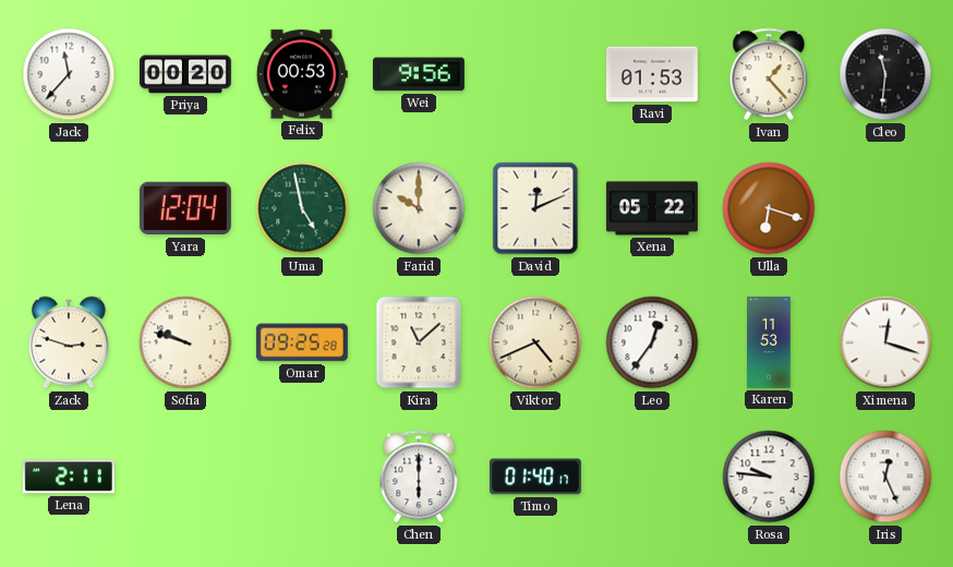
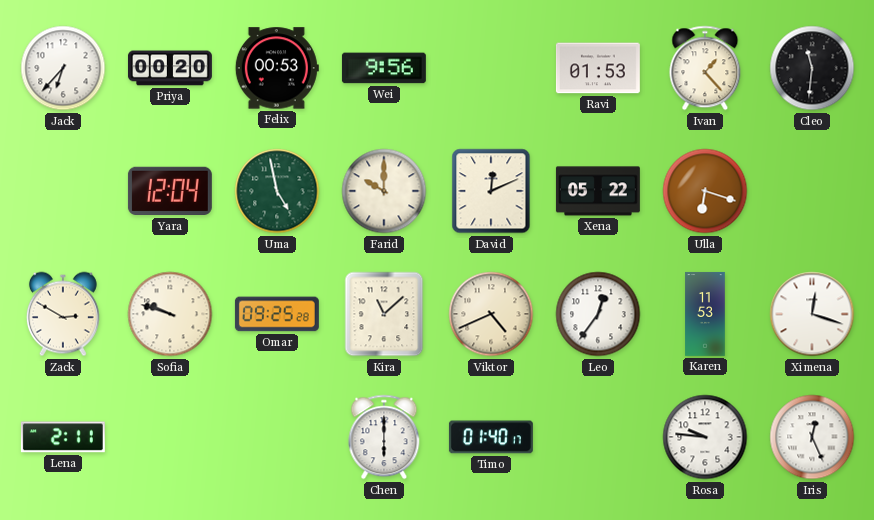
Jack: 11:37 -> 6:37 (63, 68)
Zack: 2:48 -> 2:50 (63, 314)
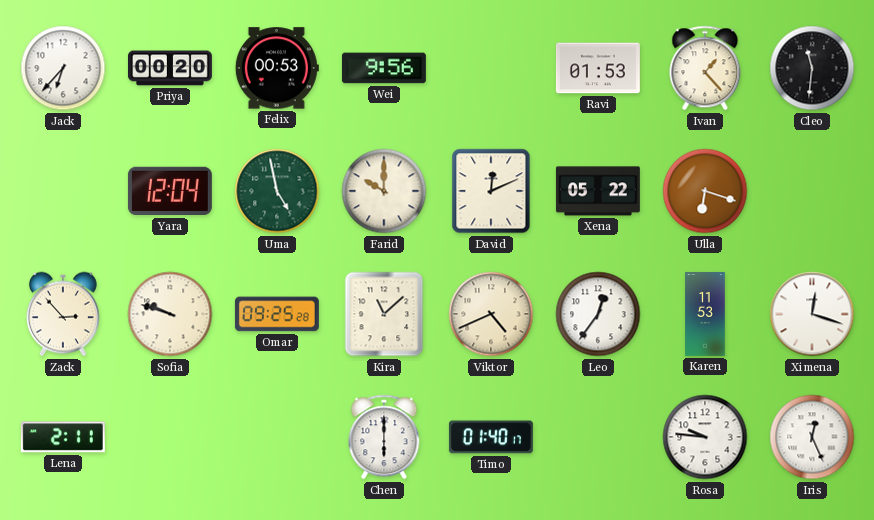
Zack: 2:50 -> 2:53 (63, 314)
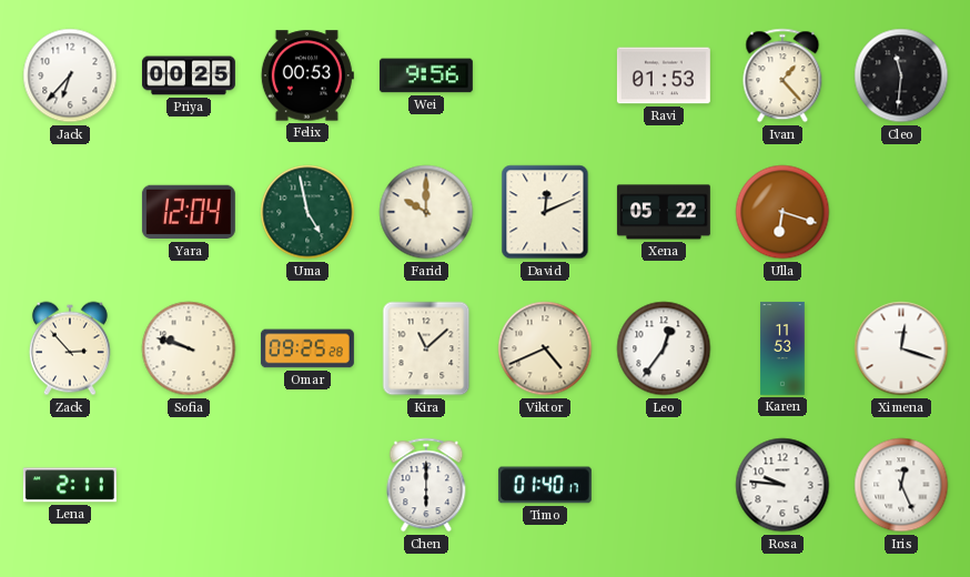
Priya: 00:20 -> 00:25 (189, 75)
